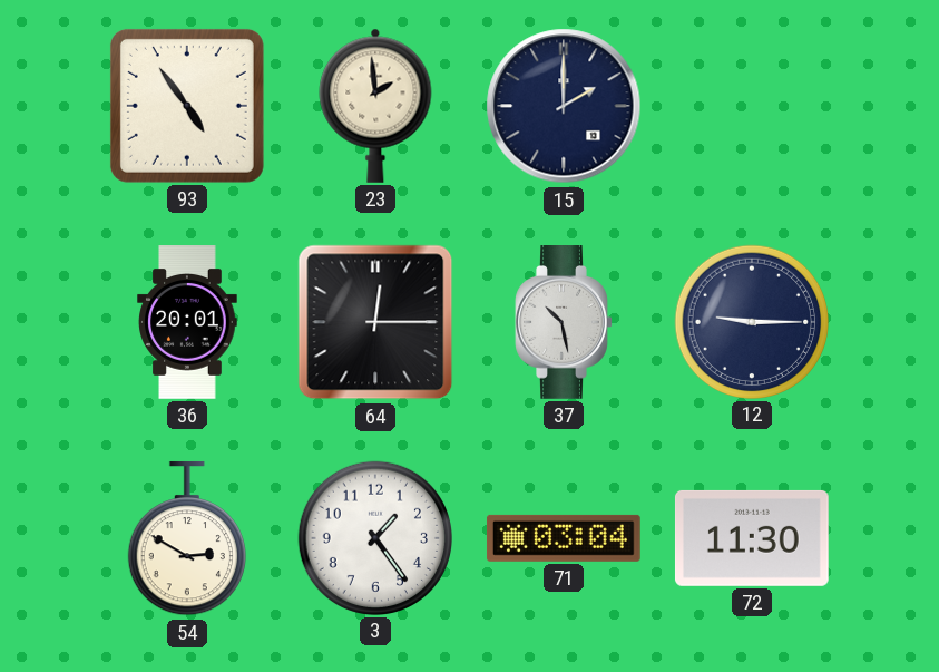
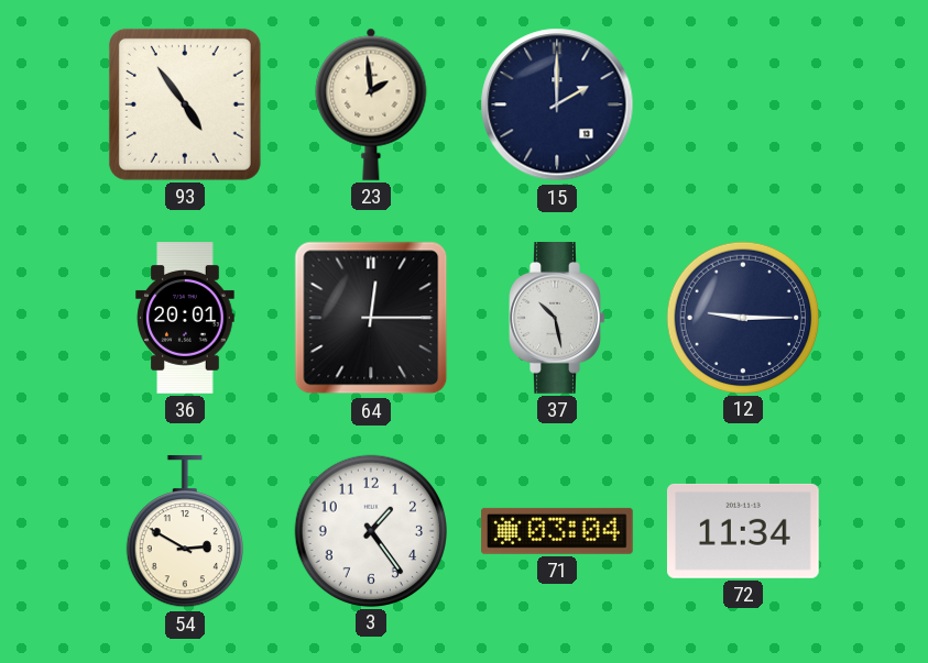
72: 11:30 -> 11:34 (743, 531)
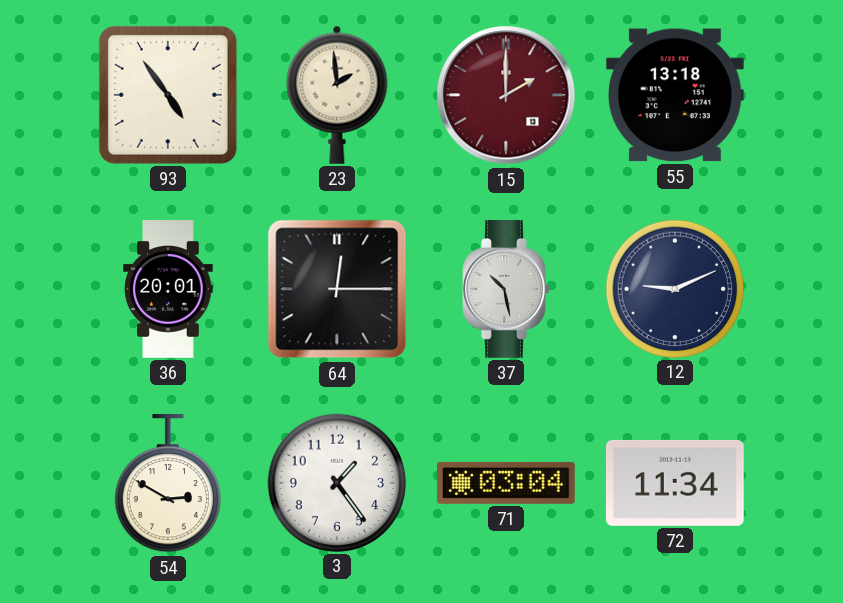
15 dial: navy -> burgundy (506, 95)
55: none -> 13:18 (675, 95)
12: 9:15 -> 9:11 (674, 288)
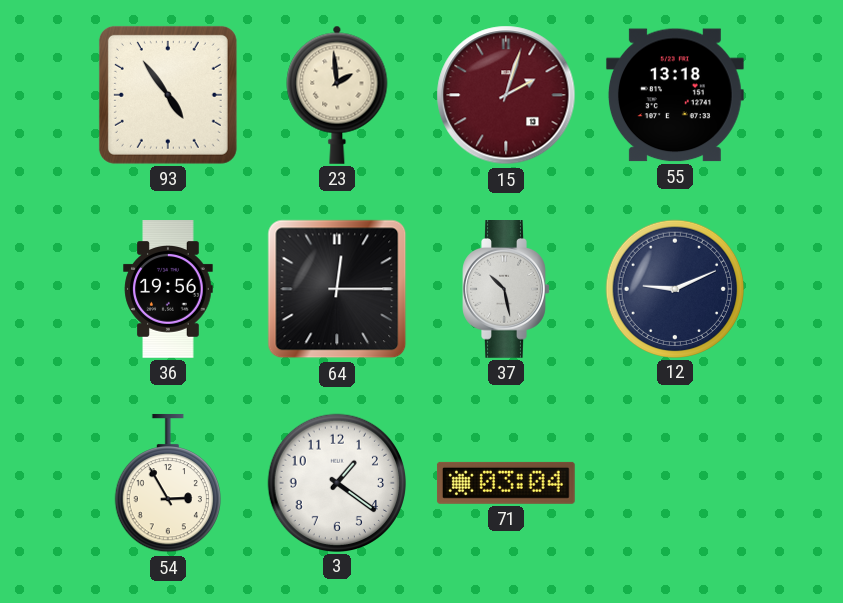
15: 2:00 -> 2:03 (506, 95)
36: 20:01 -> 19:56 (168, 289)
54: 2:50 -> 2:55 (168, 483)
3: 1:24 -> 1:21 (336, 482)
72: 11:34 -> none (675, 483)
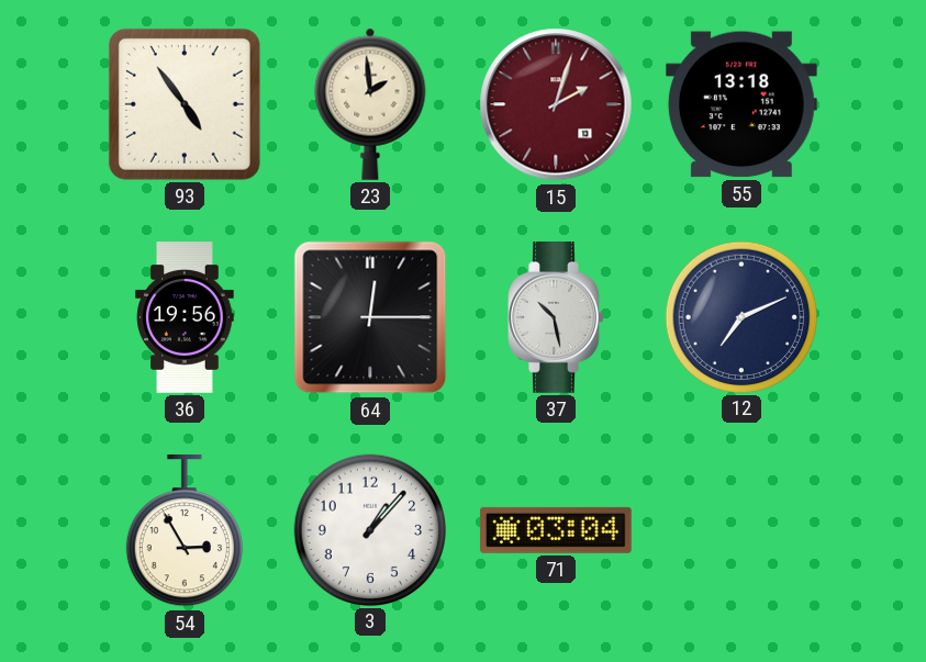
12: 9:11 -> 7:11 (740, 316)
3: 1:21 -> 1:07 (369, 529)
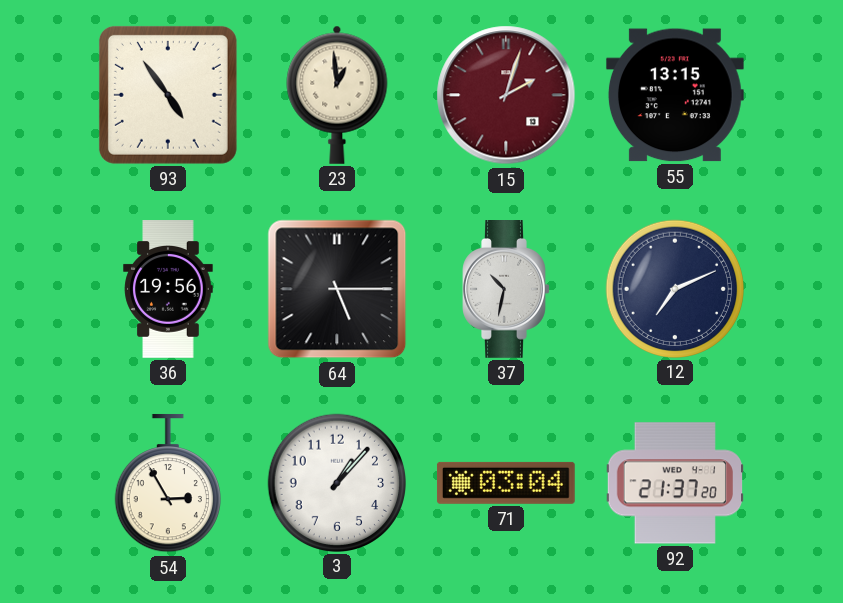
23: 1:59 -> 12:59 (337, 95)
55: 13:18 -> 13:15 (675, 95)
64: 12:15 -> 5:15 (337, 289)
37: 10:28 -> 10:32 (506, 290)
92: none -> 21:37 (674, 483)
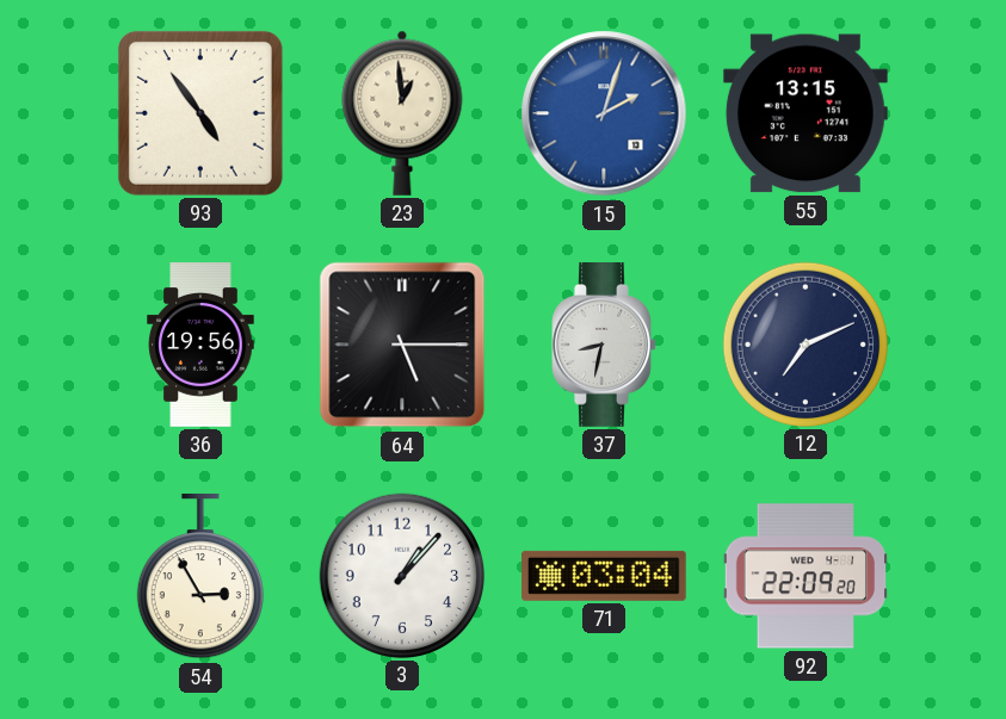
15 dial: burgundy -> blue (604, 113)
37: 10:32 -> 8:32 (604, 346)
92: 21:37 -> 22:09 (804, 576)
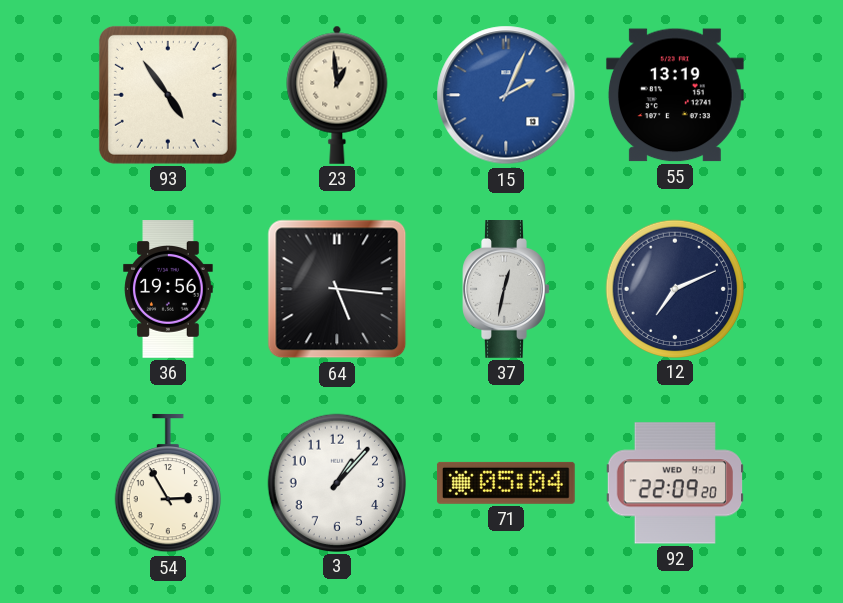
15: 2:03 -> 2:04 (506, 95)
55: 13:15 -> 13:19 (675, 95)
64: 5:15 -> 5:16 (337, 289)
37: 8:32 -> 12:32 (506, 290)
71: 03:04 -> 05:04 (506, 483)
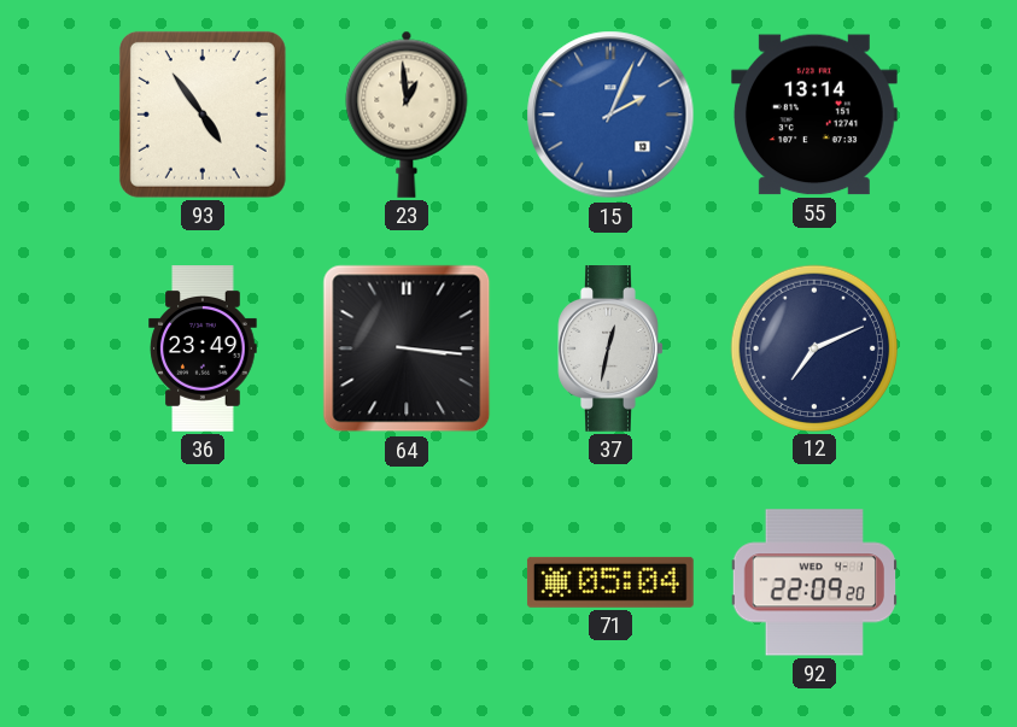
55: 13:19 -> 13:14 (814, 115)
36: 19:56 -> 23:49 (203, 348)
64: 5:16 -> 3:16 (407, 348)
54: 2:55 -> none (168, 483)
3: 1:07 -> none (336, 482)
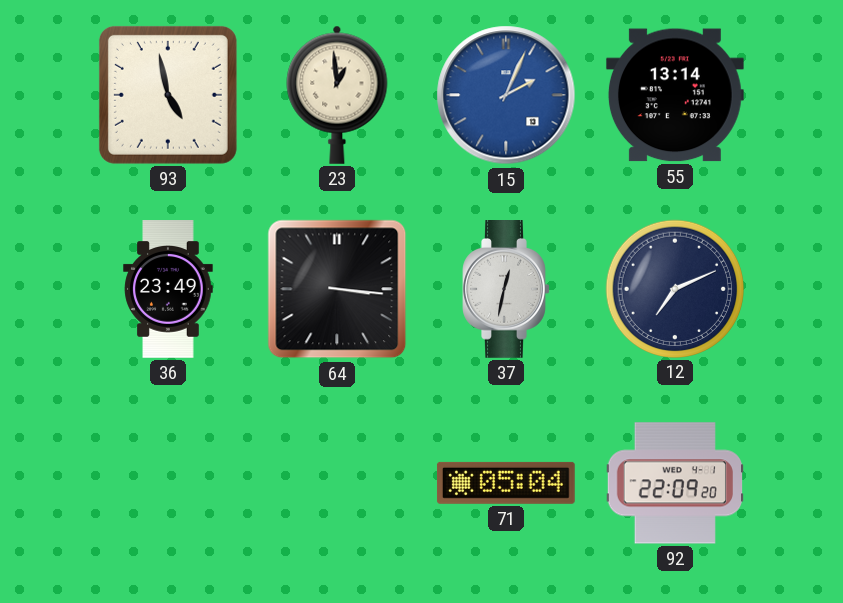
93: 4:54 -> 4:58 (168, 95)
